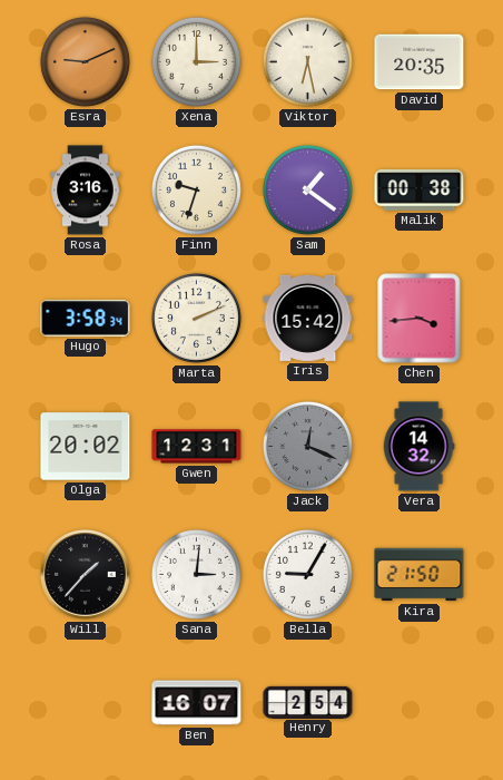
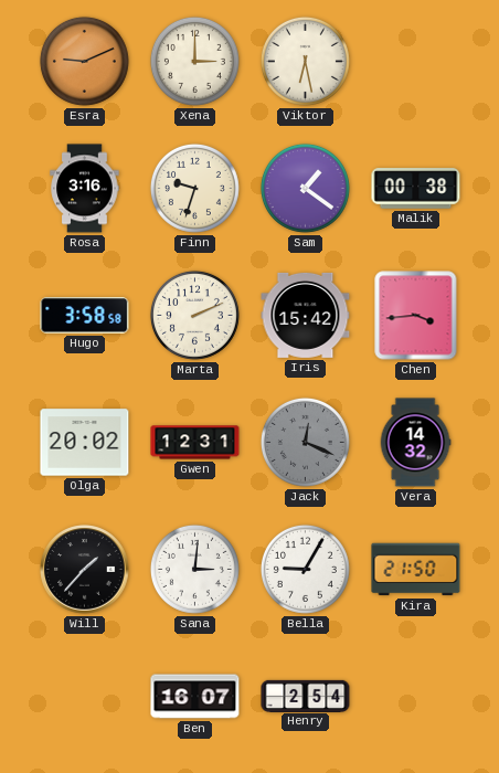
David: 20:35 -> none (420, 62)
Hugo: 3:58:34 -> 3:58:58 (85, 316)
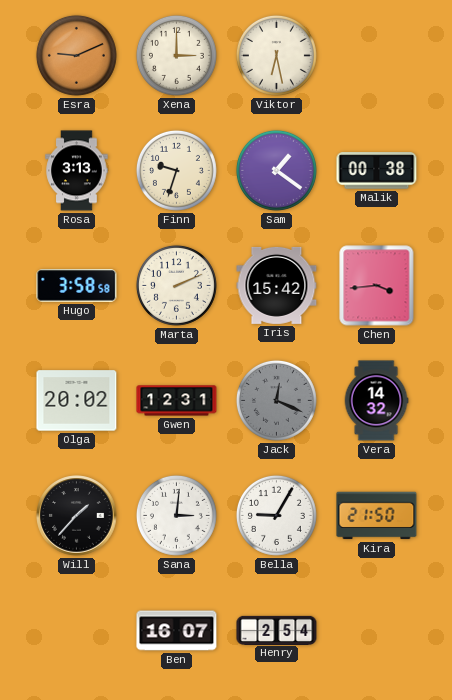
Rosa: 3:16 -> 3:13 (77, 171)
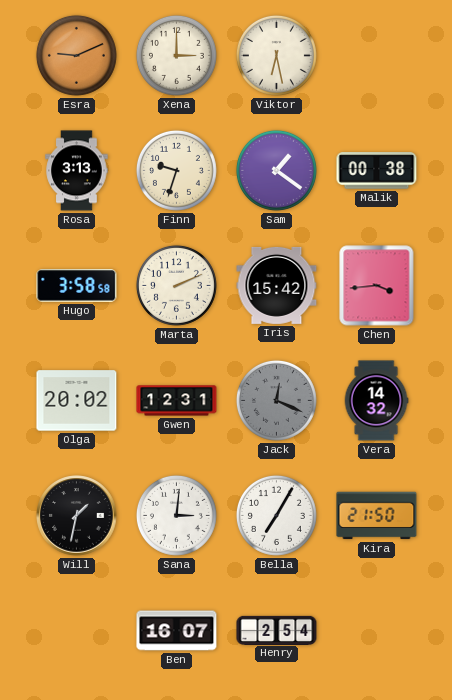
Will: 1:37 -> 1:32 (77, 516)
Bella: 9:05 -> 7:05 (276, 515)
